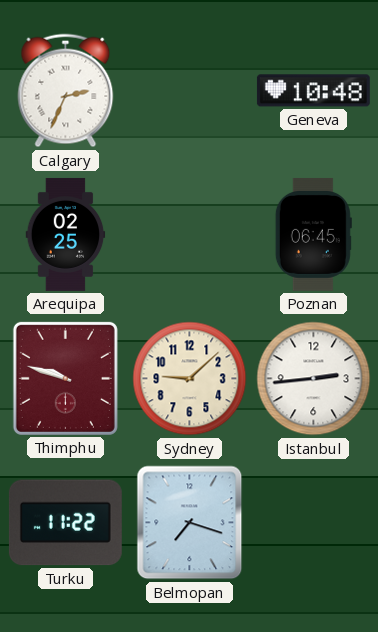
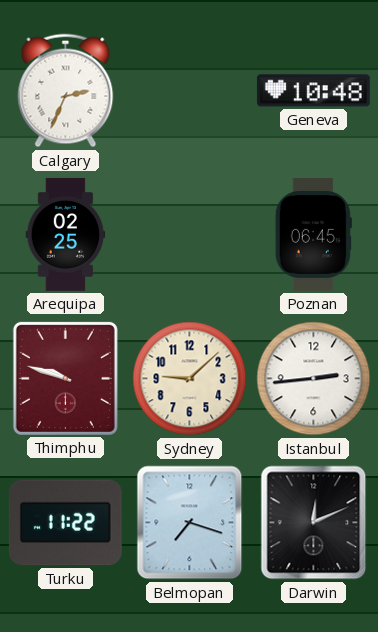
Darwin: none -> 12:11 (314, 523)
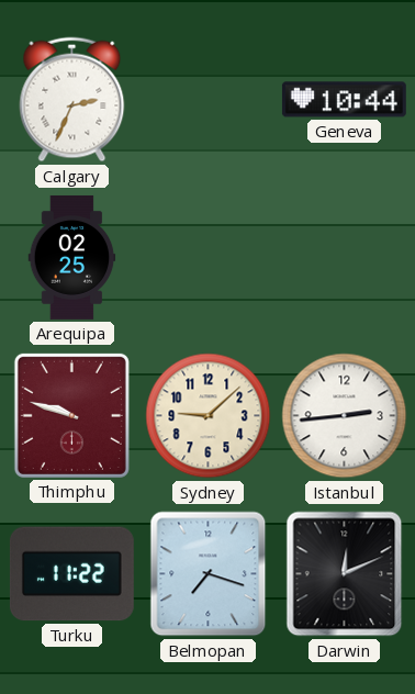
Geneva: 10:48 -> 10:44 (344, 100)
Poznan: 06:45 -> none (313, 234)
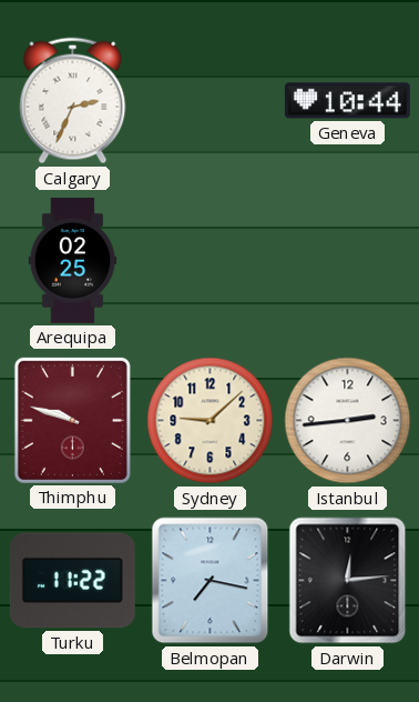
Belmopan: 7:18 -> 7:17 (211, 581)
Darwin: 12:11 -> 12:14 (348, 581)
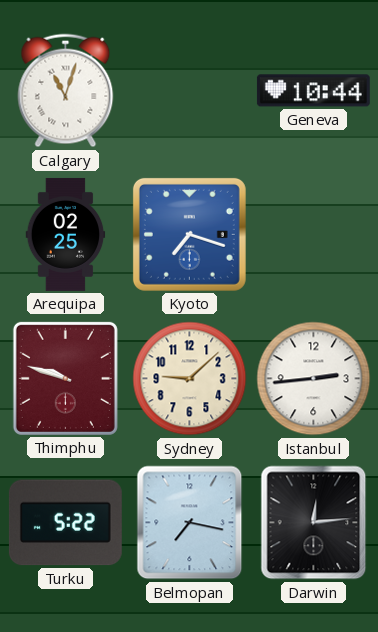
Calgary: 2:34 -> 11:03 (66, 91)
Kyoto: none -> 7:18 (189, 234)
Turku: 11:22 -> 5:22 (65, 523)
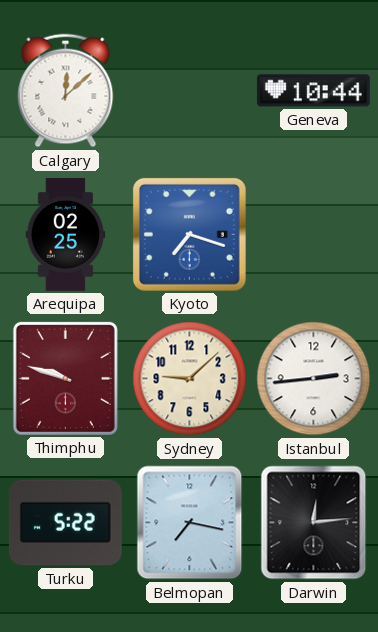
Calgary: 11:03 -> 12:08 (66, 91)
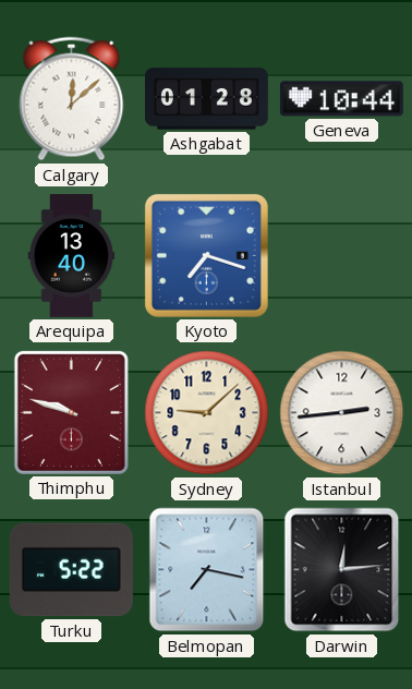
Ashgabat: none -> 01:28 (206, 99)
Arequipa: 02:25 -> 13:40 (72, 255)
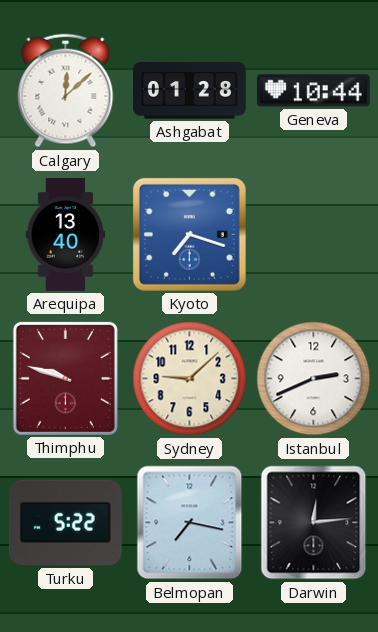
Istanbul: 2:44 -> 2:41 (314, 379)
